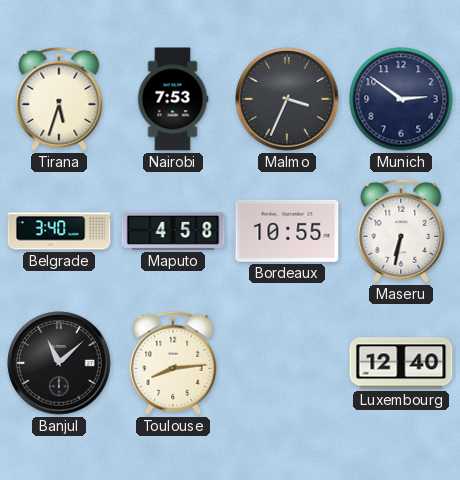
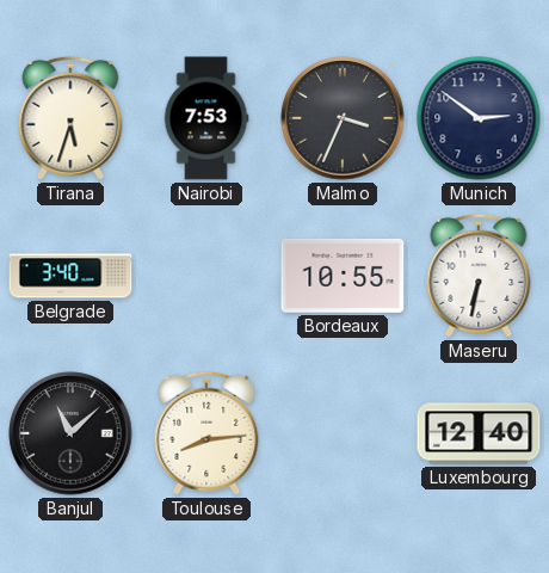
Maputo: 4:58 -> none (173, 231)
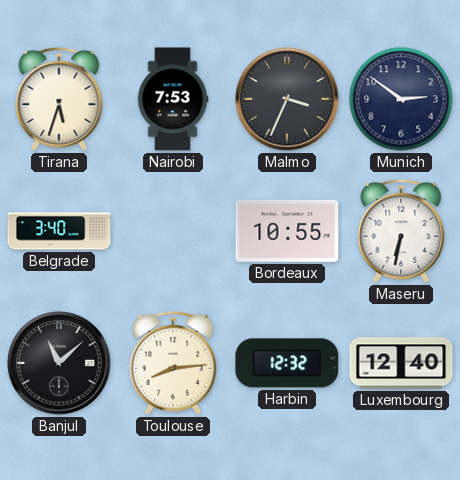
Harbin: none -> 12:32 (287, 363)
